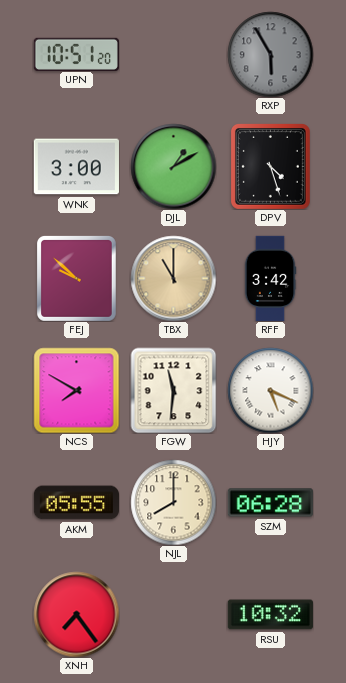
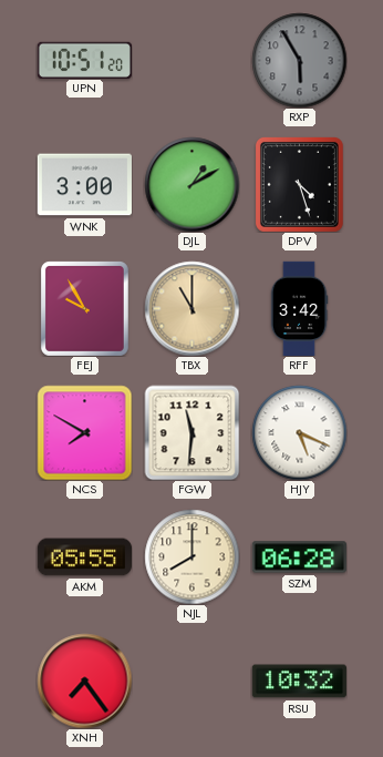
FEJ: 9:52 -> 9:55 (84, 308)
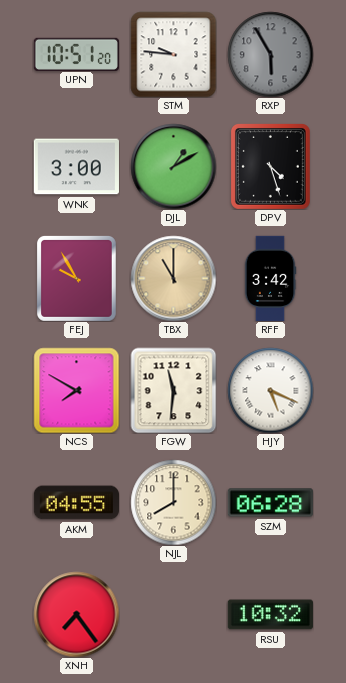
STM: none -> 9:46 (173, 54)
AKM: 05:55 -> 04:55 (76, 503)
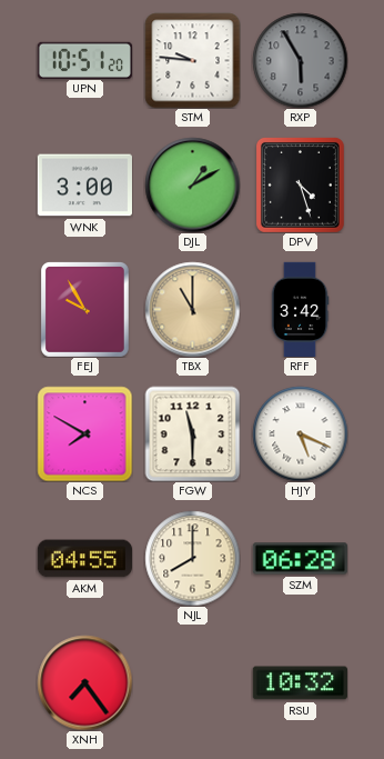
FGW: 11:31 -> 11:30 (192, 433)
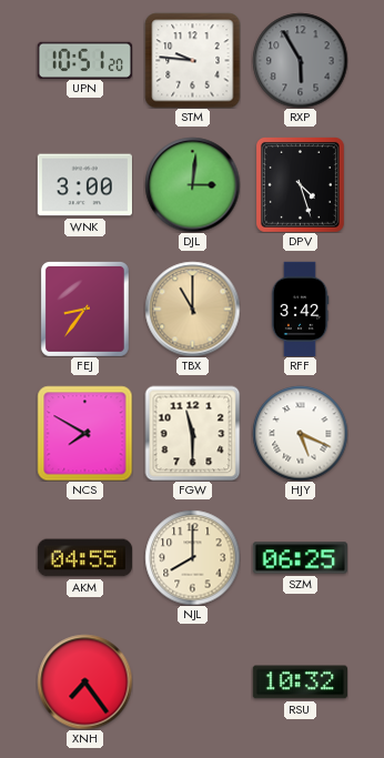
DJL: 1:10 -> 3:01 (192, 184)
FEJ: 9:55 -> 8:36 (84, 309)
SZM: 06:28 -> 06:25 (300, 558)
